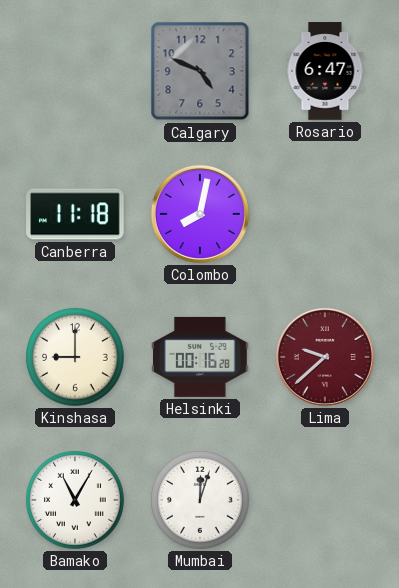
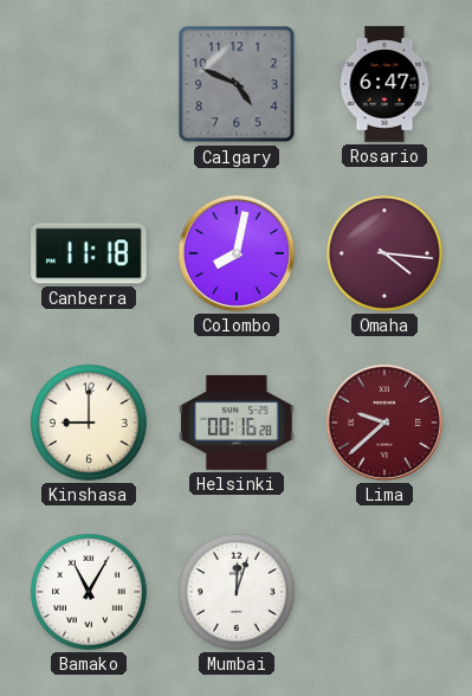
Omaha: none -> 4:16 (386, 254)
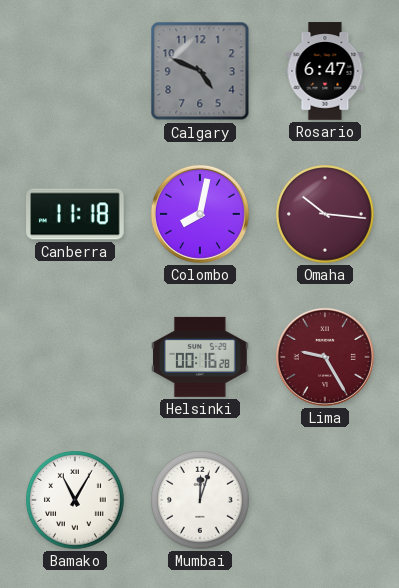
Omaha: 4:16 -> 10:16 (326, 215)
Kinshasa: 9:00 -> none (90, 424)
Lima: 9:38 -> 9:25 (325, 357)
